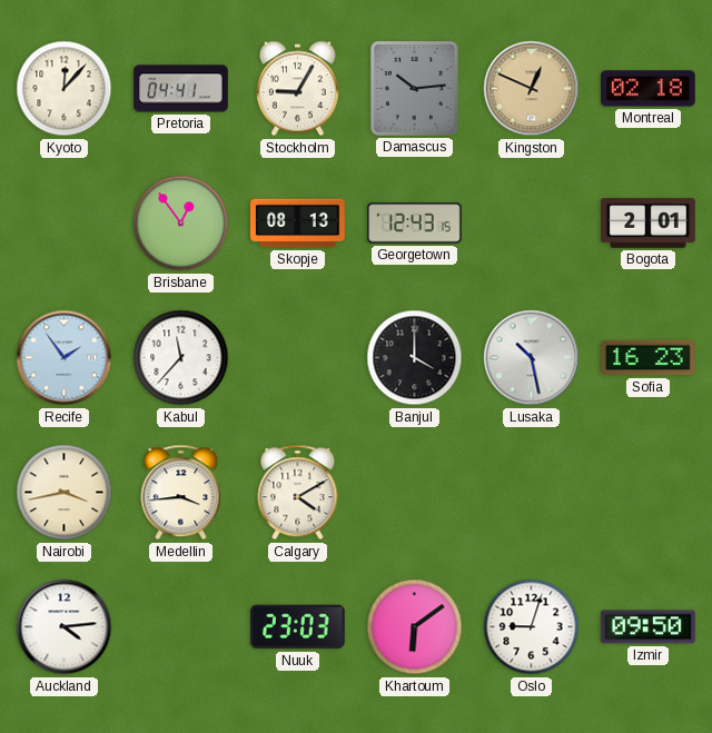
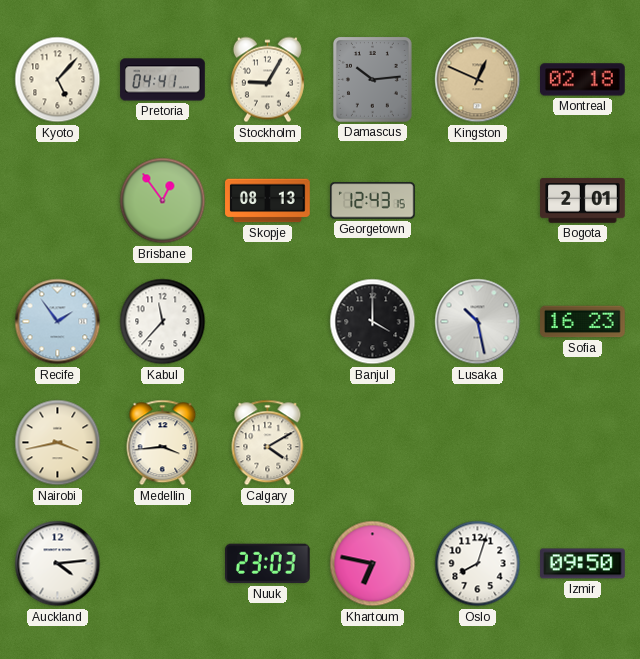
Kyoto: 12:07 -> 5:07 (58, 80)
Khartoum: 6:09 -> 6:47 (373, 564)
Oslo: 9:03 -> 8:03 (478, 564)
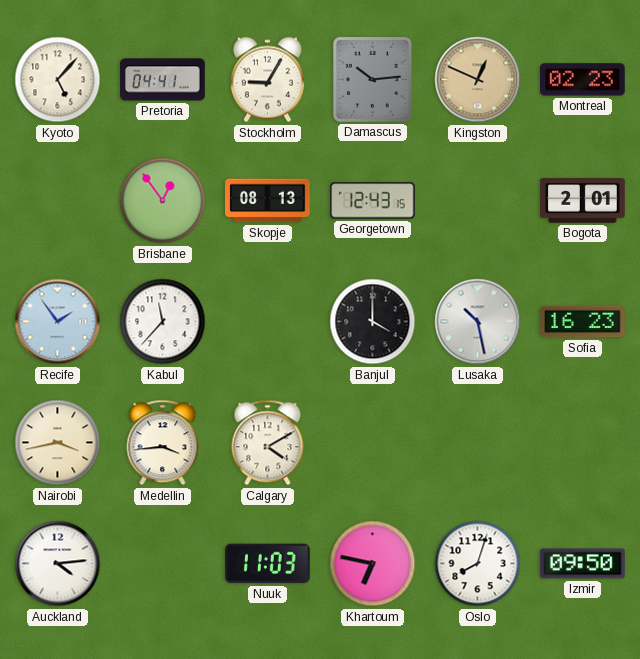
Montreal: 02:18 -> 02:23 (583, 80)
Nuuk: 23:03 -> 11:03 (268, 564)
